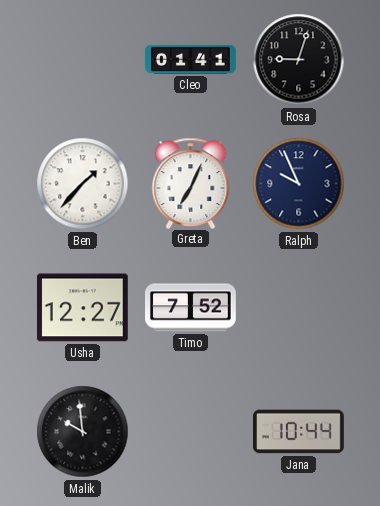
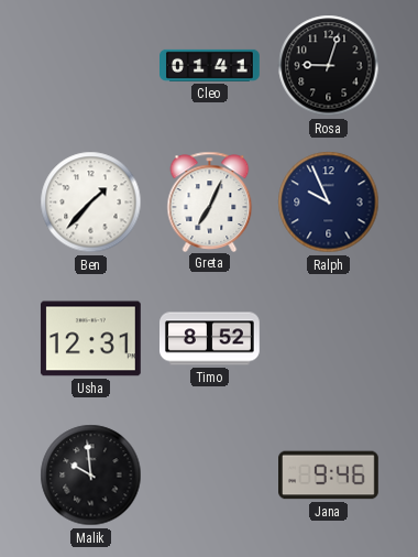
Usha: 12:27 -> 12:31 (90, 339)
Timo: 7:52 -> 8:52 (210, 339)
Jana: 10:44 -> 9:46 (329, 476)
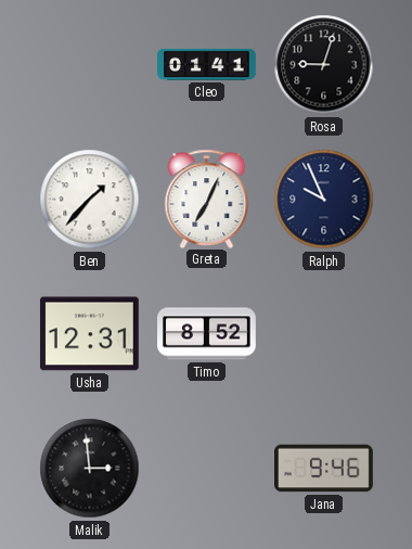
Malik: 9:59 -> 2:59 (90, 469)
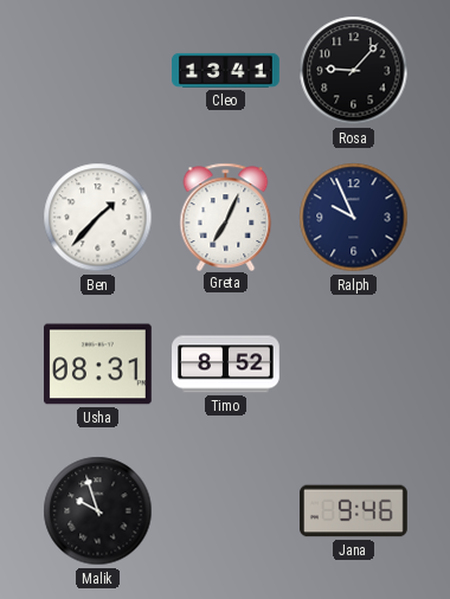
Cleo: 01:41 -> 13:41 (226, 70)
Rosa: 9:03 -> 9:07 (354, 71)
Usha: 12:31 -> 08:31 (97, 365)
Malik: 2:59 -> 9:57 (98, 511)
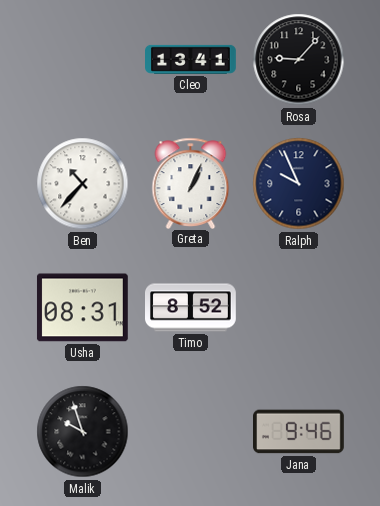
Ben: 1:37 -> 10:37 (83, 184)
Greta: 7:04 -> 1:04 (191, 183)
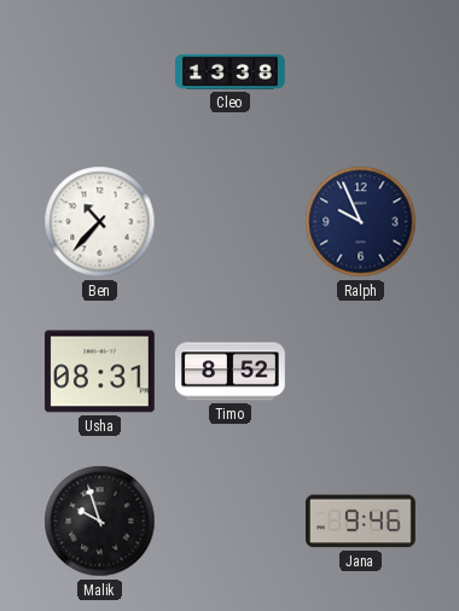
Cleo: 13:41 -> 13:38 (231, 71)
Rosa: 9:07 -> none (299, 60)
Greta: 1:04 -> none (191, 183)
